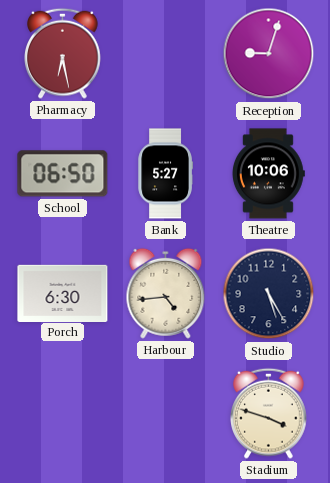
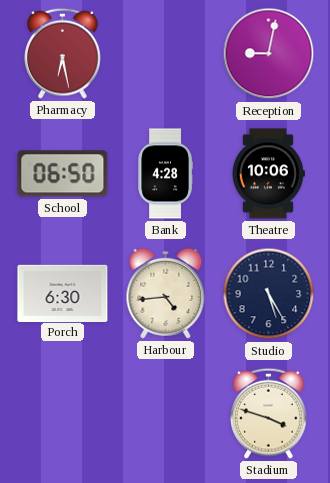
Reception: 9:03 -> 9:02 (269, 54)
Bank: 5:27 -> 4:28 (165, 174)
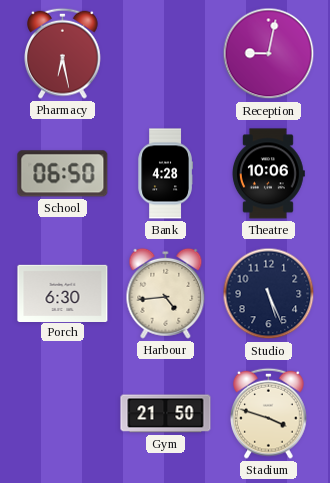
Studio: 5:25 -> 5:26 (269, 294)
Gym: none -> 21:50 (166, 414)
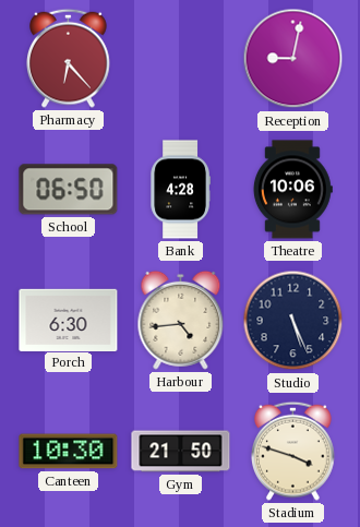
Pharmacy: 6:28 -> 6:23 (69, 58)
Canteen: none -> 10:30 (69, 452)
